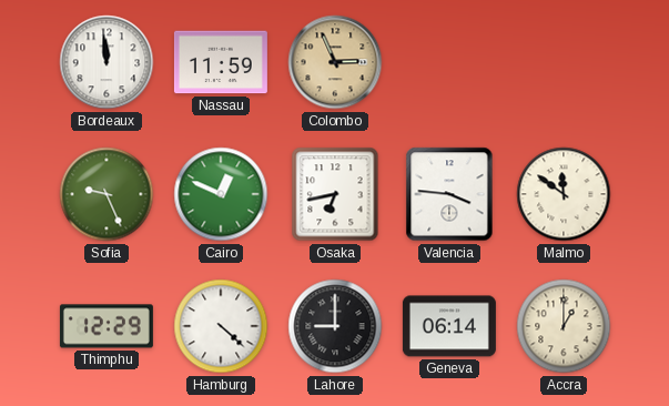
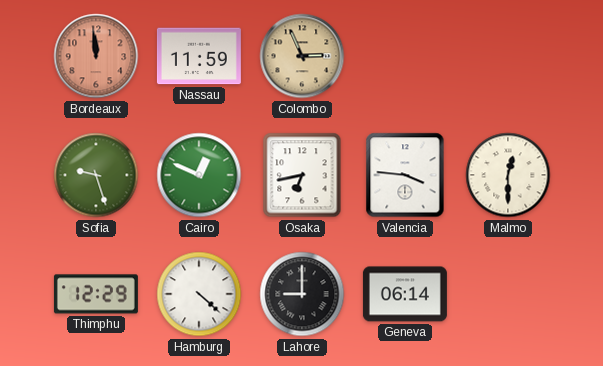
Bordeaux dial: white -> salmon (96, 56)
Sofia: 9:26 -> 9:27 (96, 175)
Malmo: 11:51 -> 12:30 (508, 175)
Accra: 1:00 -> none (564, 326)
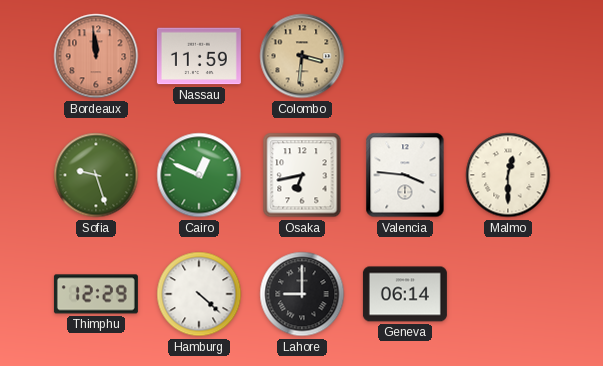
Colombo: 2:56 -> 3:31 (302, 56)
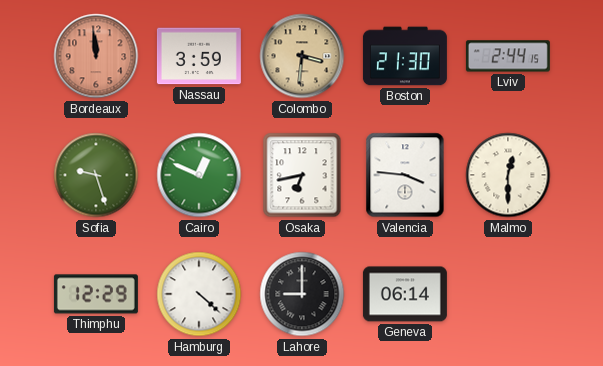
Nassau: 11:59 -> 3:59 (199, 56)
Boston: none -> 21:30 (405, 56)
Lviv: none -> 2:44 (508, 56)
